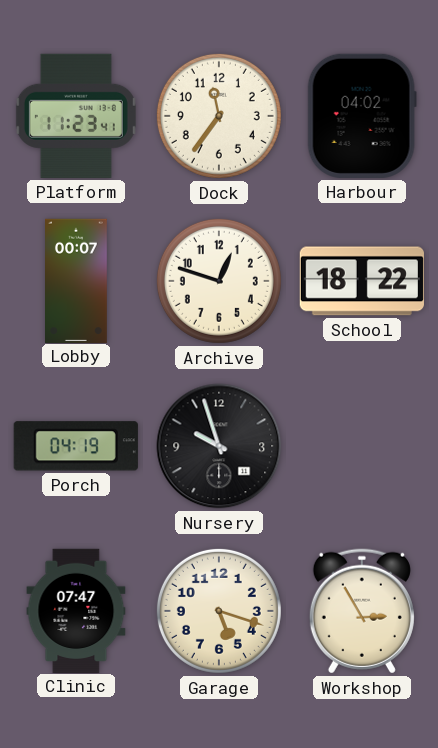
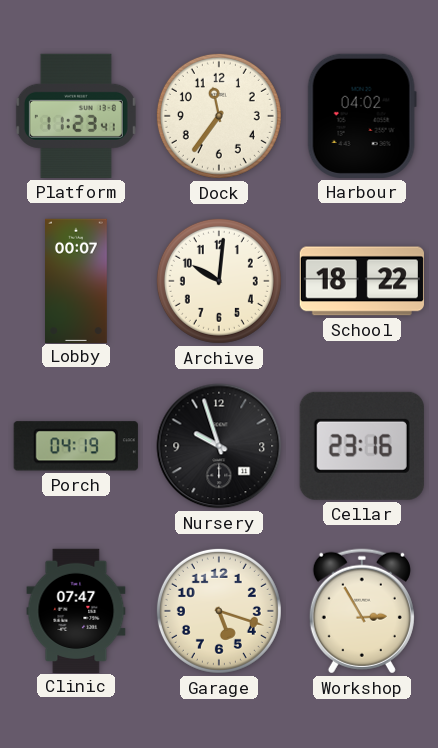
Archive: 12:48 -> 10:01 (219, 281)
Cellar: none -> 23:16 (362, 446)
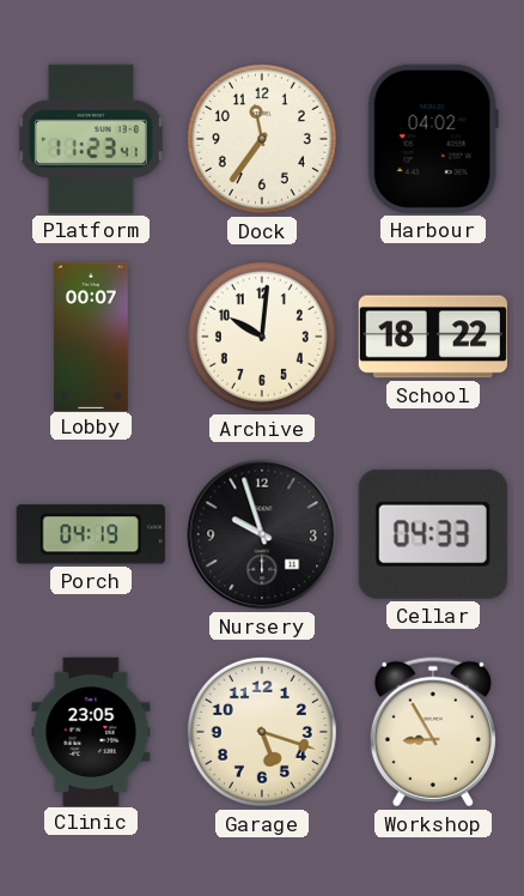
Cellar: 23:16 -> 04:33 (433, 534)
Clinic: 07:47 -> 23:05 (91, 731)
Workshop: 2:55 -> 8:55 (433, 732)
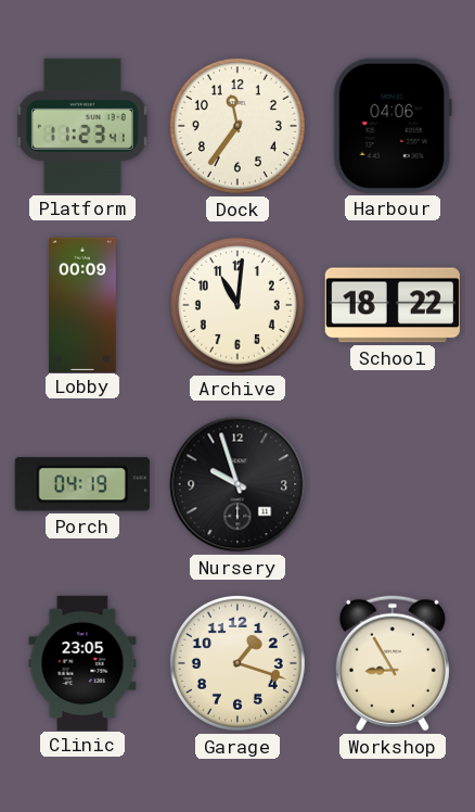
Harbour: 04:02 -> 04:06 (393, 126)
Lobby: 00:07 -> 00:09 (84, 304)
Archive: 10:01 -> 11:01 (237, 305)
Cellar: 04:33 -> none (433, 534)
Garage: 5:18 -> 1:18 (237, 663)
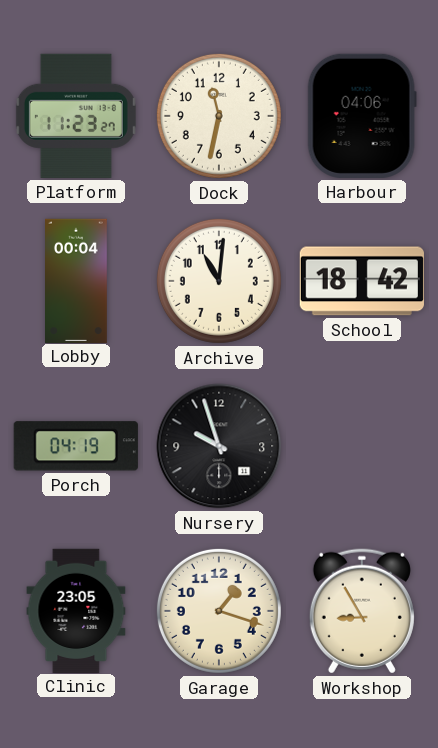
Platform: 11:23:41 -> 11:23:27 (76, 116)
Dock: 11:36 -> 11:32 (219, 116)
Lobby: 00:09 -> 00:04 (77, 280)
School: 18:22 -> 18:42 (362, 281)
